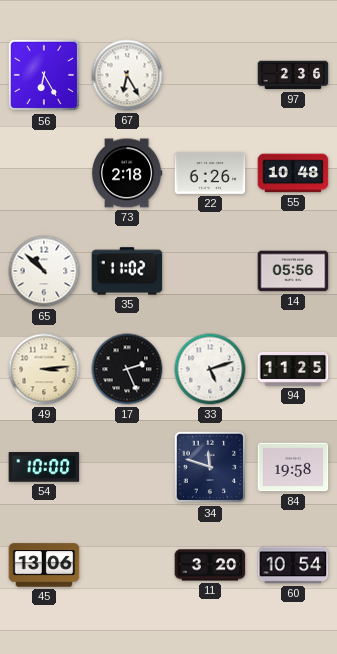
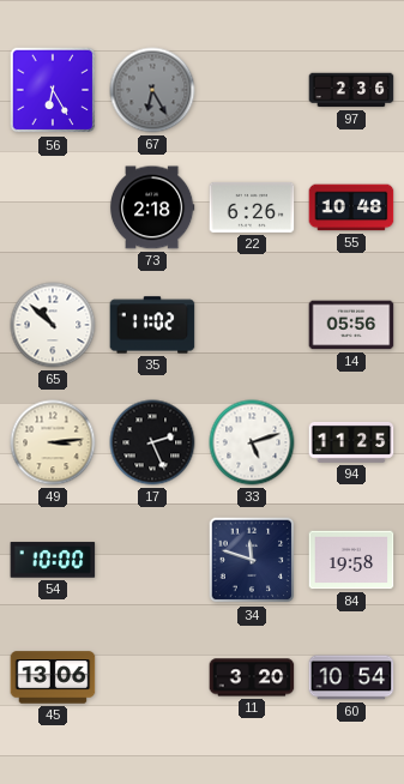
67 dial: white -> grey (152, 90)
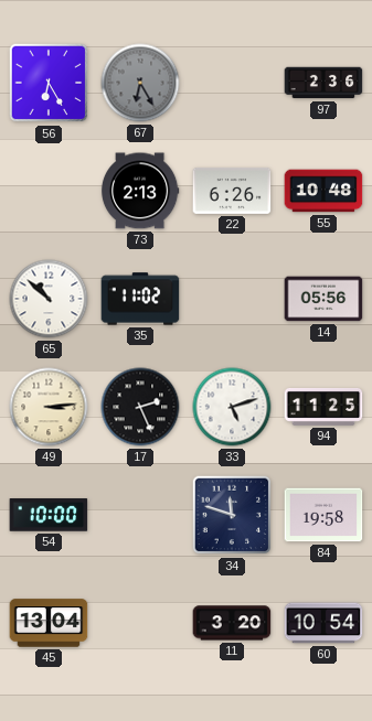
73: 2:18 -> 2:13 (140, 191)
45: 13:06 -> 13:04 (49, 623)
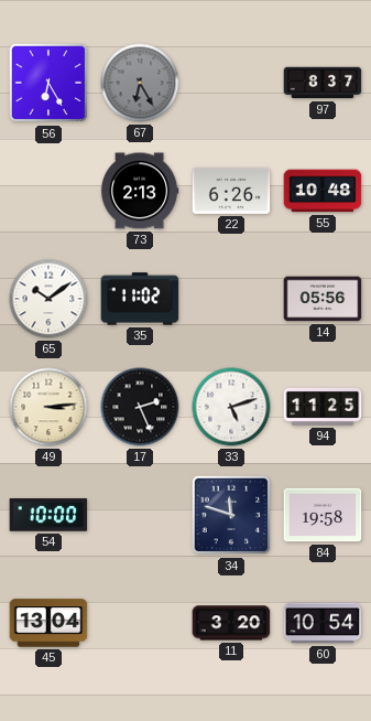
97: 2:36 -> 8:37 (323, 83)
65: 10:52 -> 10:09 (48, 299)
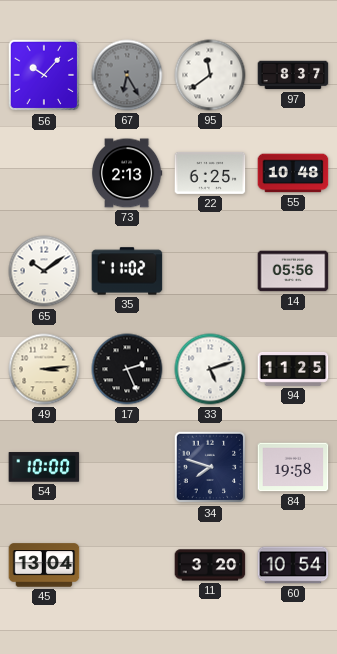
56: 6:25 -> 10:07 (44, 75)
95: none -> 11:39 (210, 75)
22: 6:26 -> 6:25 (210, 173)
34: 11:48 -> 7:48 (210, 467)
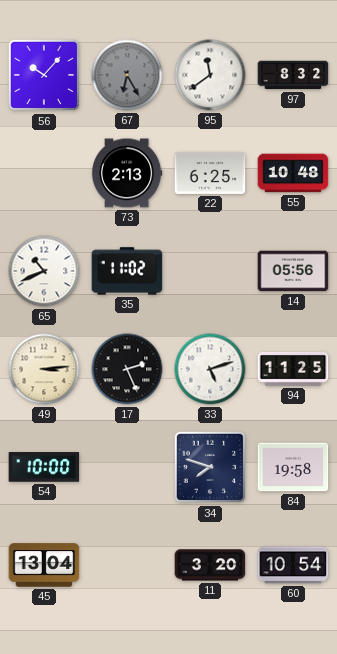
97: 8:37 -> 8:32 (293, 75)
65: 10:09 -> 10:41 (44, 271)
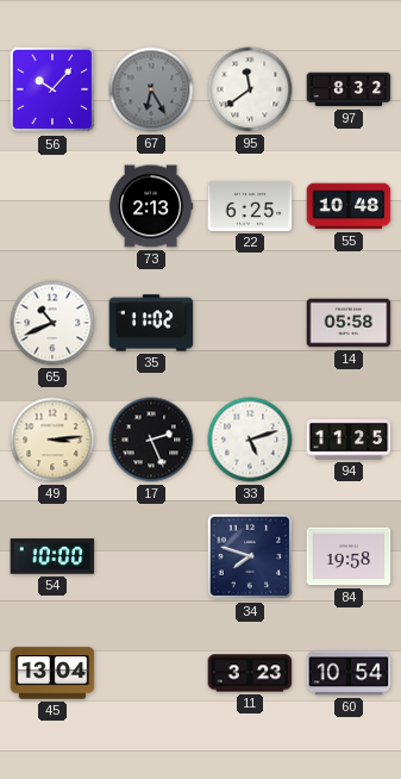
14: 05:56 -> 05:58 (349, 323)
11: 3:20 -> 3:23 (250, 673)
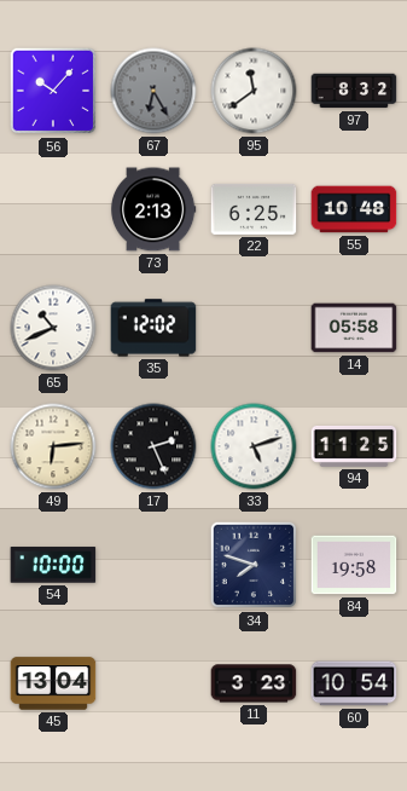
35: 11:02 -> 12:02 (153, 328)
49: 3:14 -> 6:14 (53, 446)
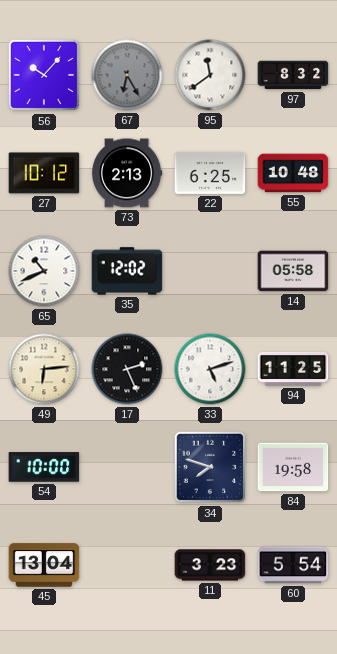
27: none -> 10:12 (44, 173)
60: 10:54 -> 5:54 (293, 565)
